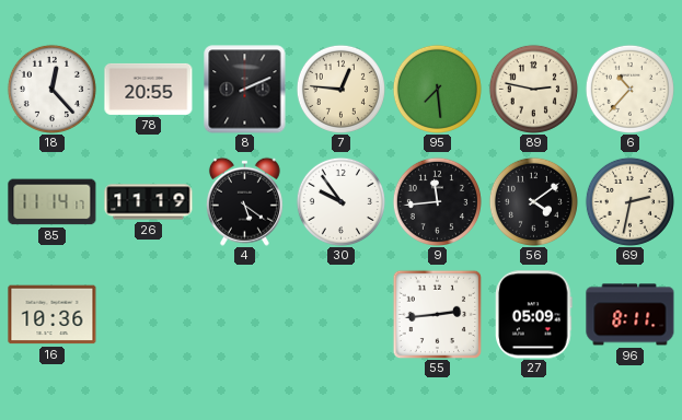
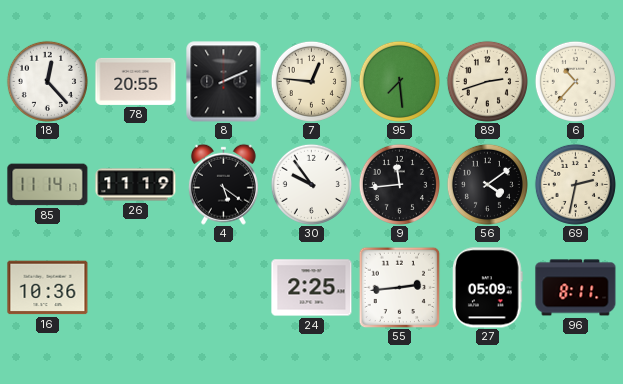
89: 2:47 -> 2:42 (487, 81)
24: none -> 2:25 (312, 288)
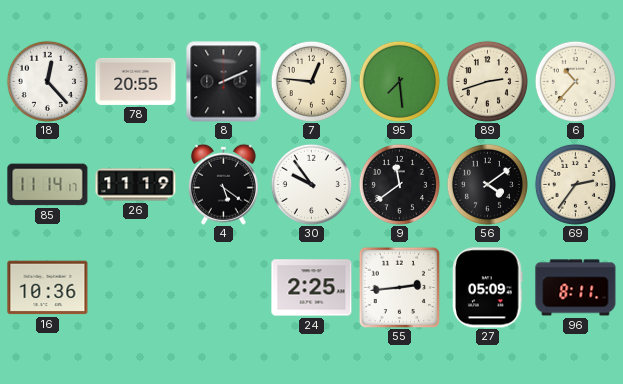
9: 11:44 -> 11:39 (399, 184)
69: 2:32 -> 2:36 (575, 184)
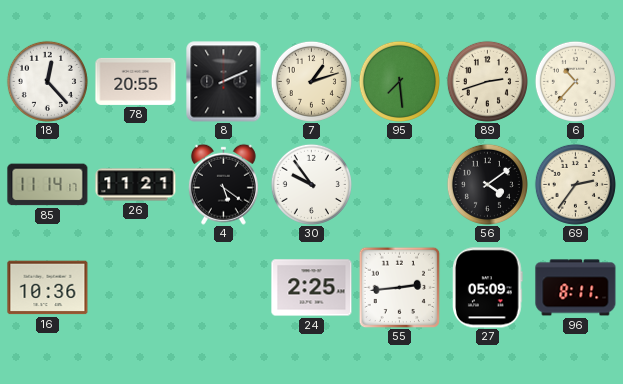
7: 12:46 -> 1:12 (311, 81)
26: 11:19 -> 11:21 (136, 185)
9: 11:39 -> none (399, 184)
